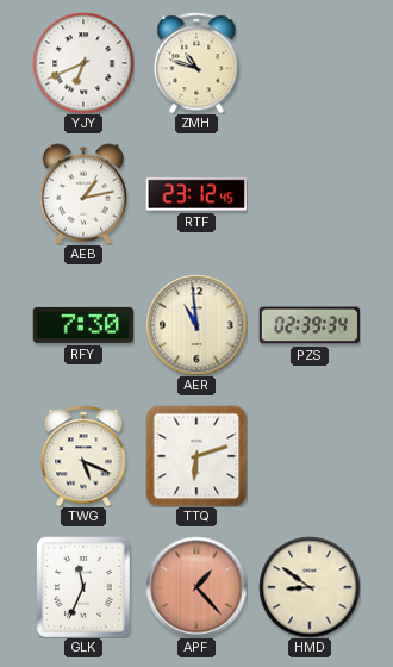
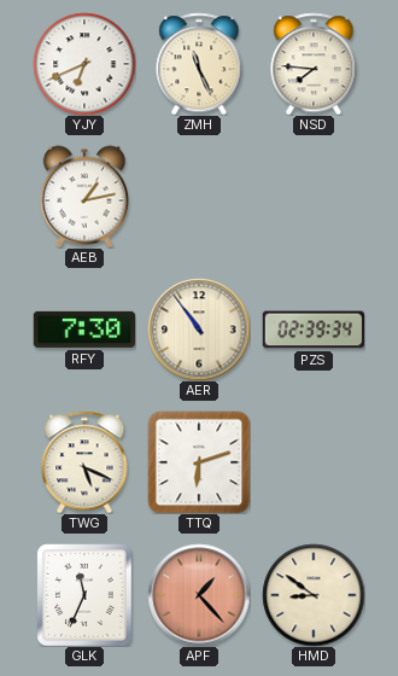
ZMH: 10:48 -> 11:26 (199, 64)
NSD: none -> 7:46 (314, 64)
RTF: 23:12 -> none (195, 194)
AER: 10:59 -> 10:54 (199, 330)
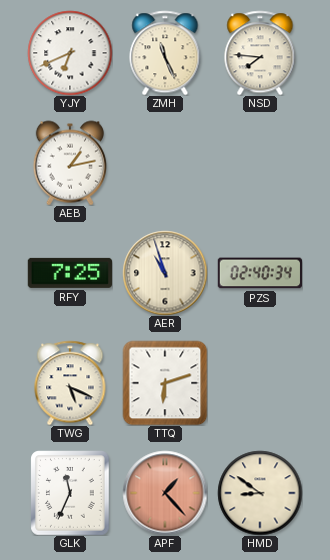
RFY: 7:30 -> 7:25 (69, 273)
AER: 10:54 -> 10:57 (165, 273)
PZS: 02:39 -> 02:40 (259, 273)
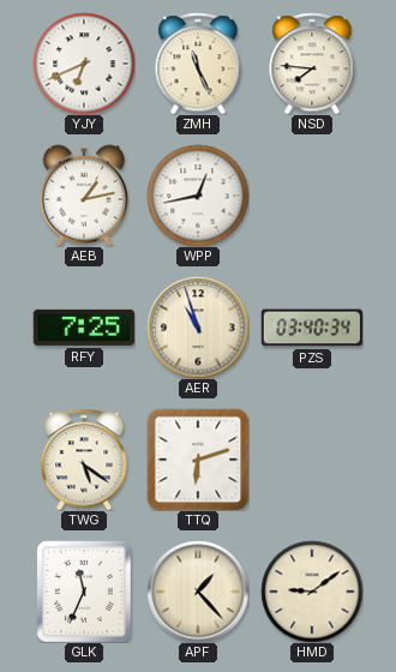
WPP: none -> 12:43 (198, 196)
PZS: 02:40 -> 03:40 (311, 328)
TWG: 5:19 -> 5:21 (84, 460)
APF dial: salmon -> cream (198, 592)
HMD: 8:51 -> 9:09 (312, 592)
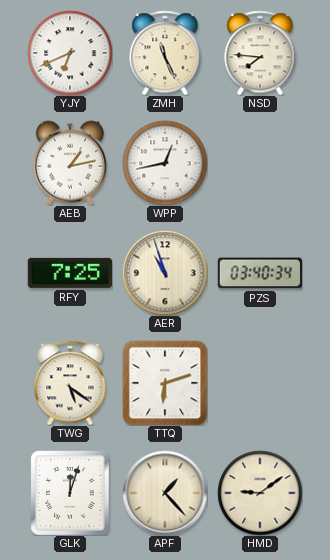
GLK: 11:34 -> 12:03 (70, 493)
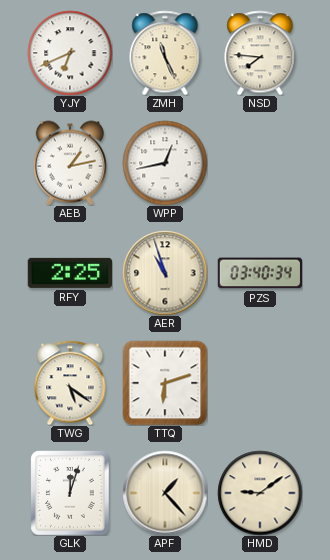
RFY: 7:25 -> 2:25 (69, 273)
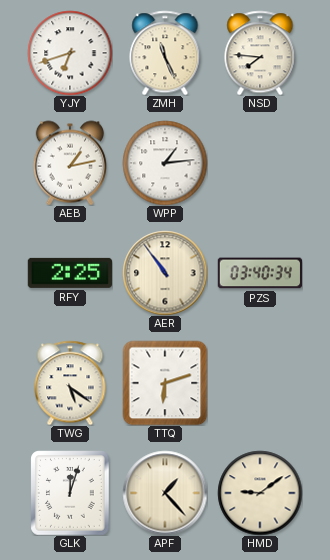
YJY: 6:41 -> 6:42 (70, 53)
WPP: 12:43 -> 1:14 (165, 163)
AER: 10:57 -> 10:54 (165, 273)
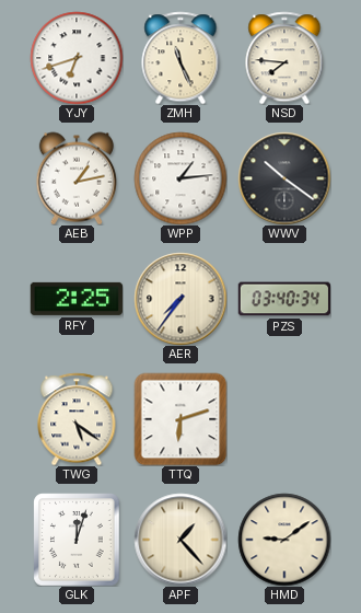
WWV: none -> 10:21 (284, 178)
AER: 10:54 -> 7:36 (180, 299)
